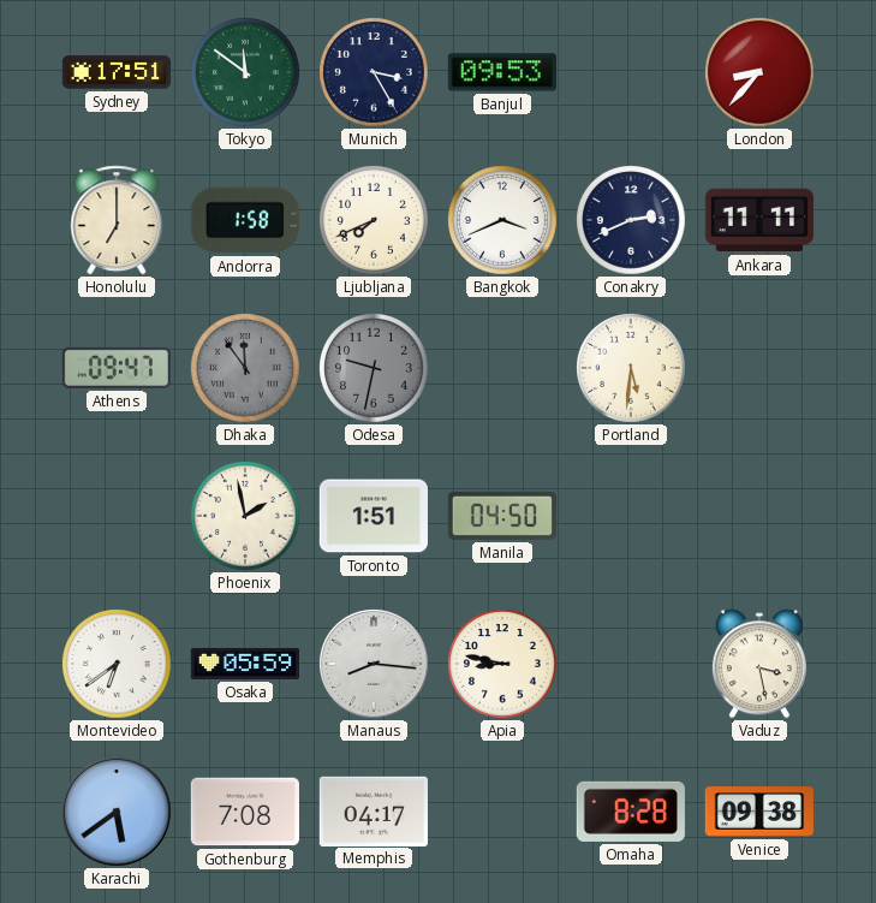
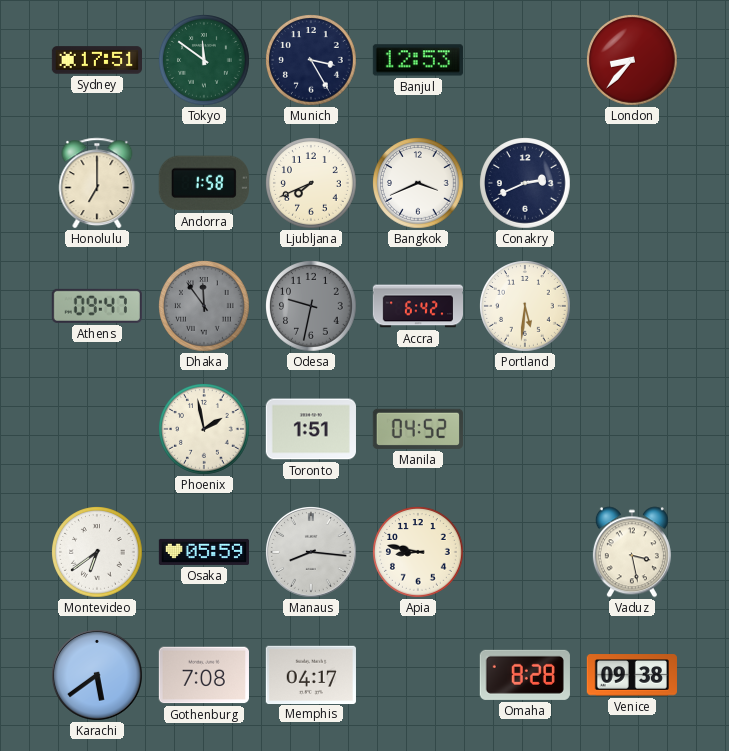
Banjul: 09:53 -> 12:53 (418, 60)
Ankara: 11:11 -> none (759, 220)
Accra: none -> 6:42 (417, 306)
Manila: 04:50 -> 04:52 (418, 429)
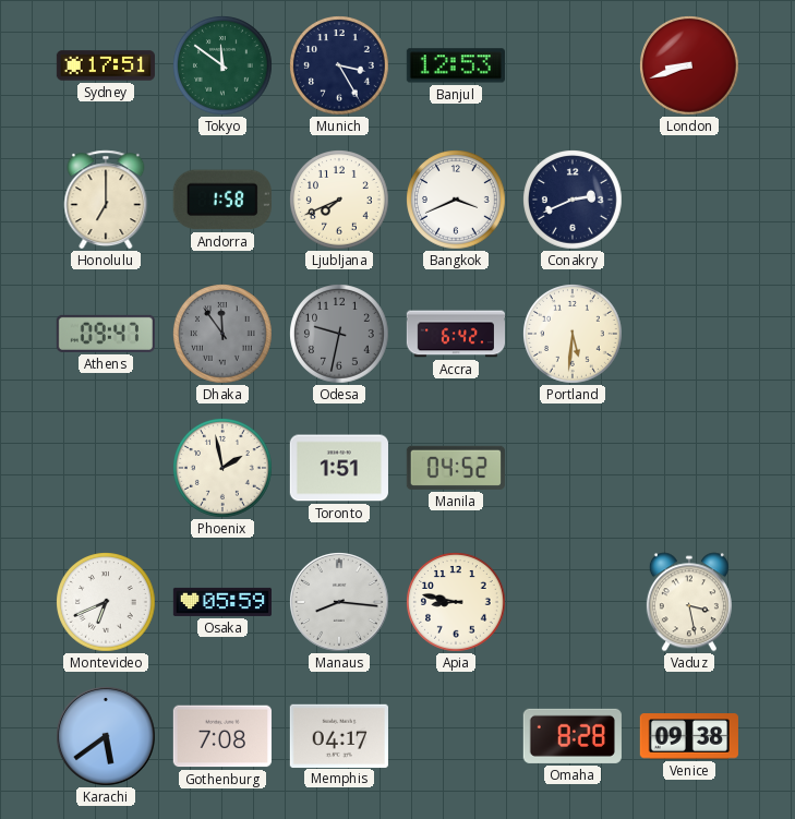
London: 8:37 -> 8:42 (690, 67)
Montevideo: 6:39 -> 6:41 (107, 603)
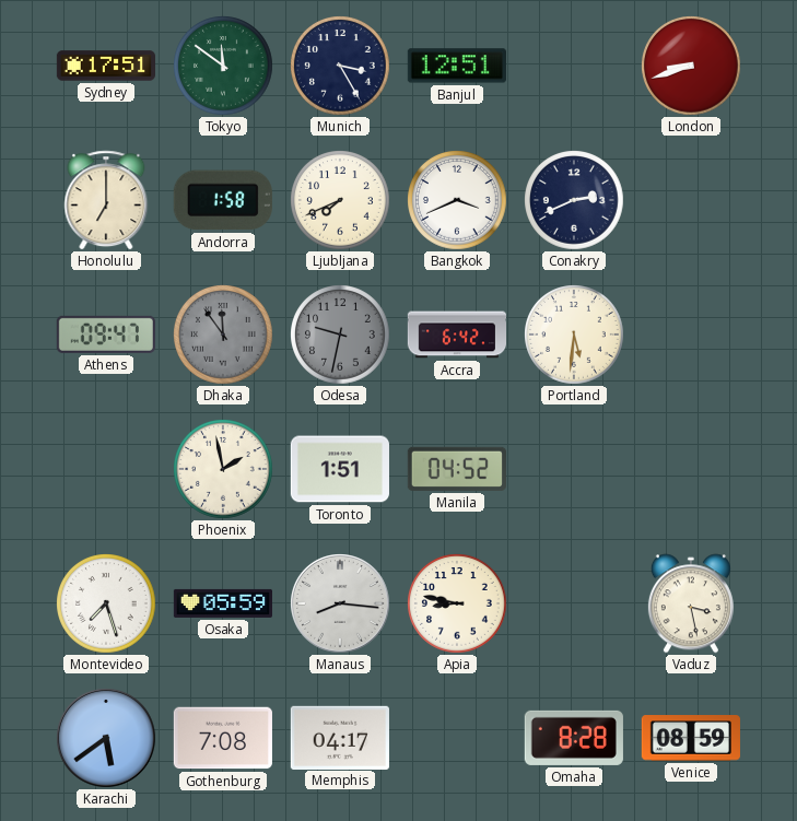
Banjul: 12:53 -> 12:51 (457, 66)
Montevideo: 6:41 -> 7:27 (107, 605)
Venice: 09:38 -> 08:59 (691, 738)
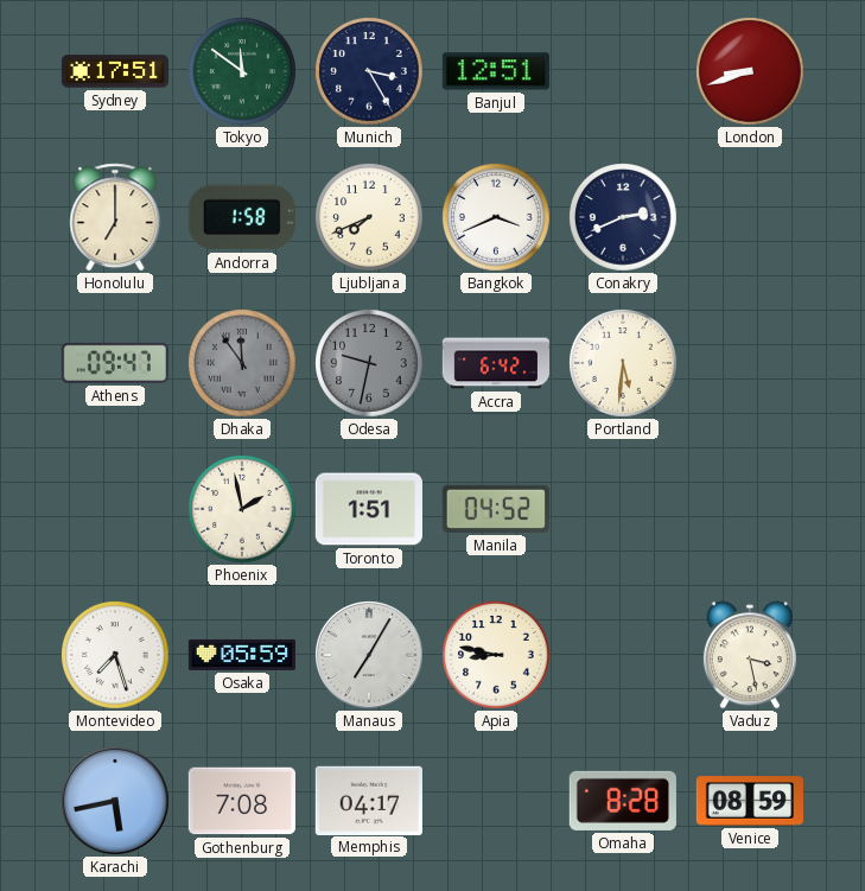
Manaus: 8:16 -> 7:05 (370, 656)
Karachi: 5:39 -> 5:43 (116, 802)
